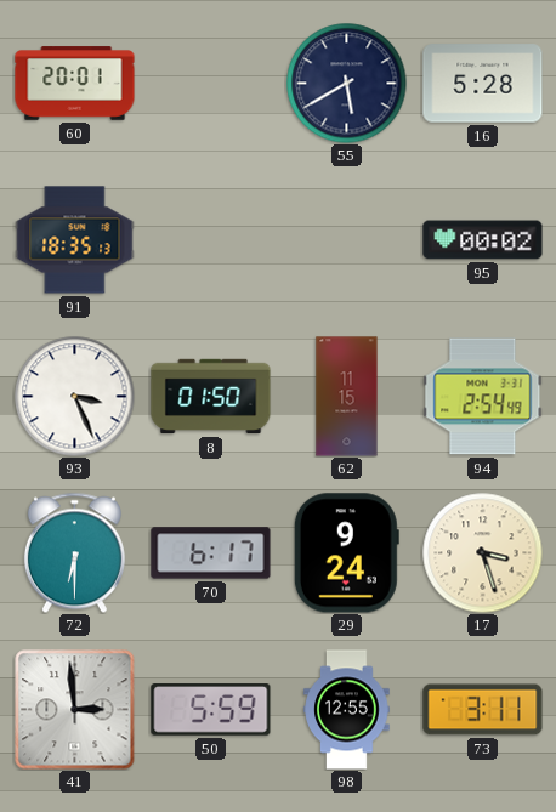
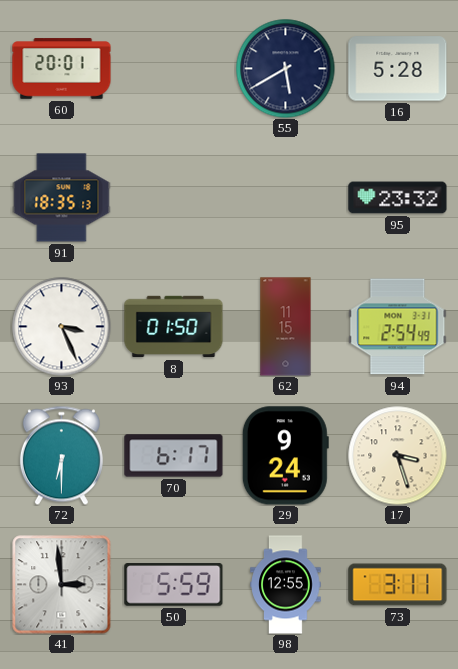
95: 00:02 -> 23:32 (398, 198)
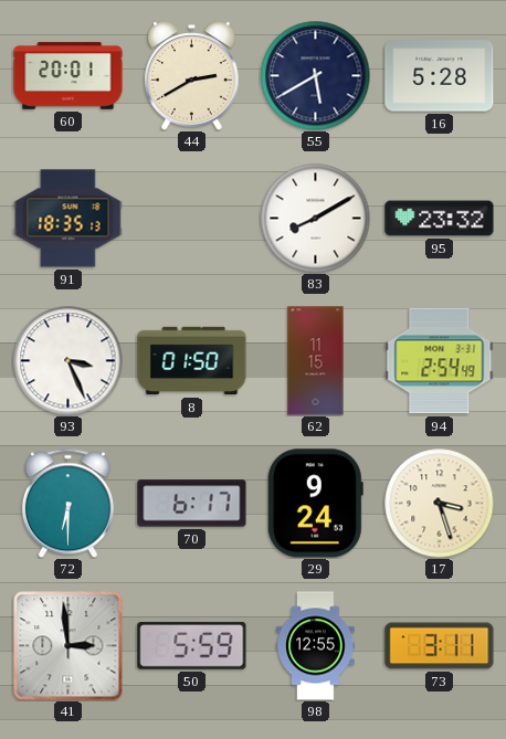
44: none -> 2:40 (192, 76)
83: none -> 8:10 (316, 219)
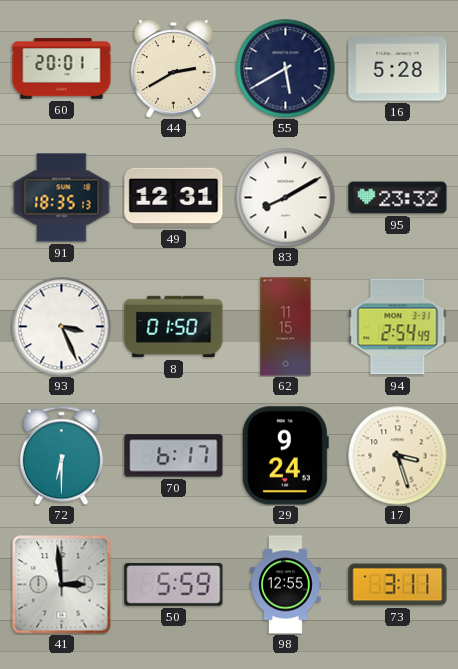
49: none -> 12:31 (174, 198)
